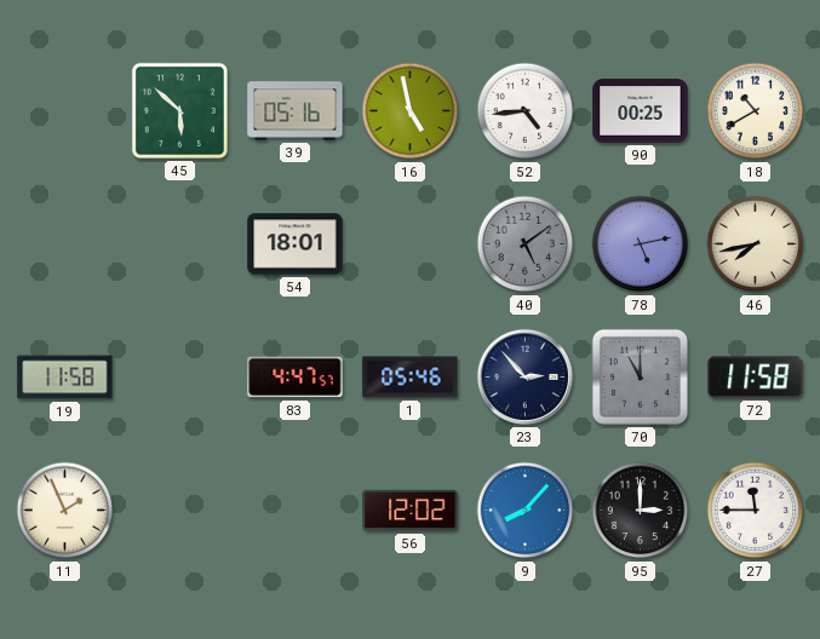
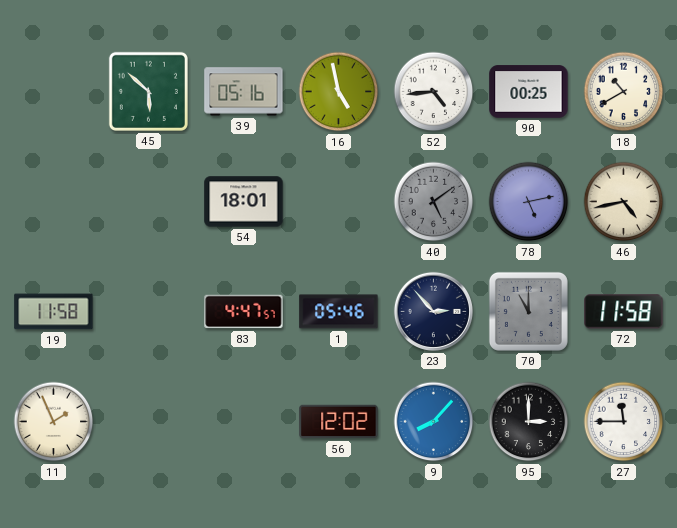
46: 7:43 -> 4:43 (624, 202)
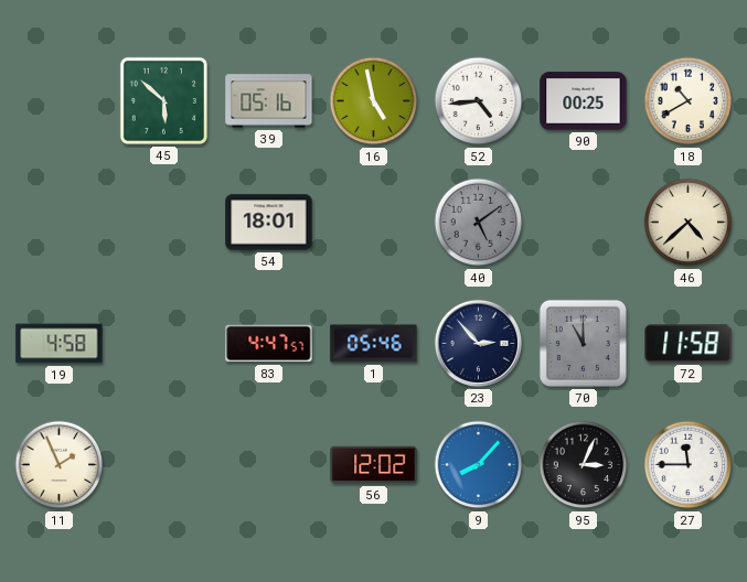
78: 5:13 -> none (529, 202)
46: 4:43 -> 4:38 (689, 223)
19: 11:58 -> 4:58 (60, 344)
95: 3:00 -> 3:04 (584, 465)
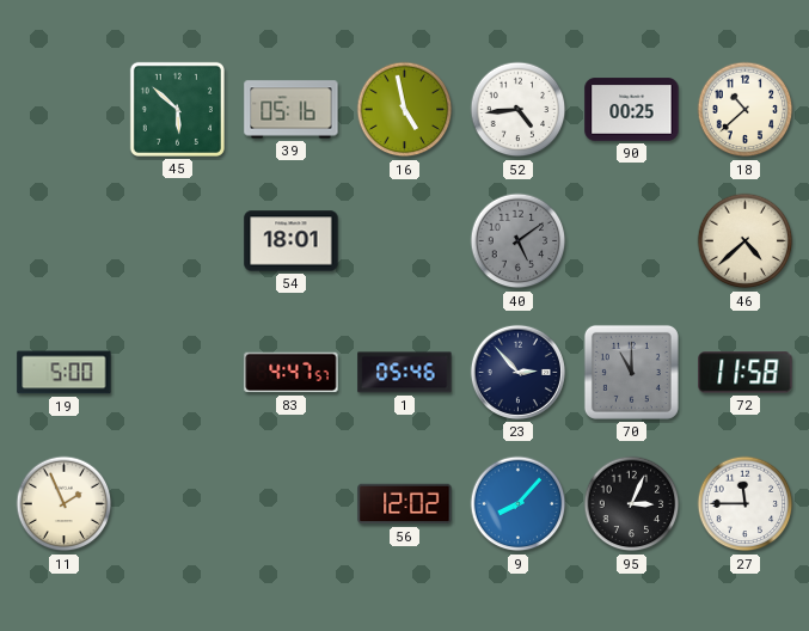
18: 10:40 -> 10:38 (746, 110)
19: 4:58 -> 5:00 (65, 373)
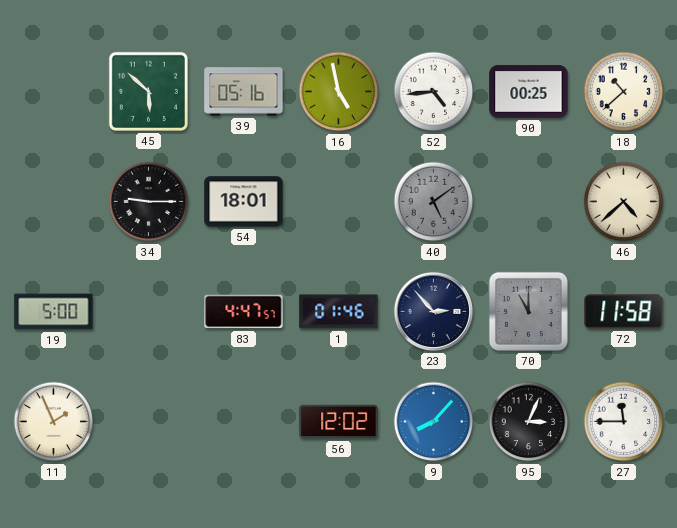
34: none -> 9:15 (149, 202)
1: 05:46 -> 01:46 (339, 312)
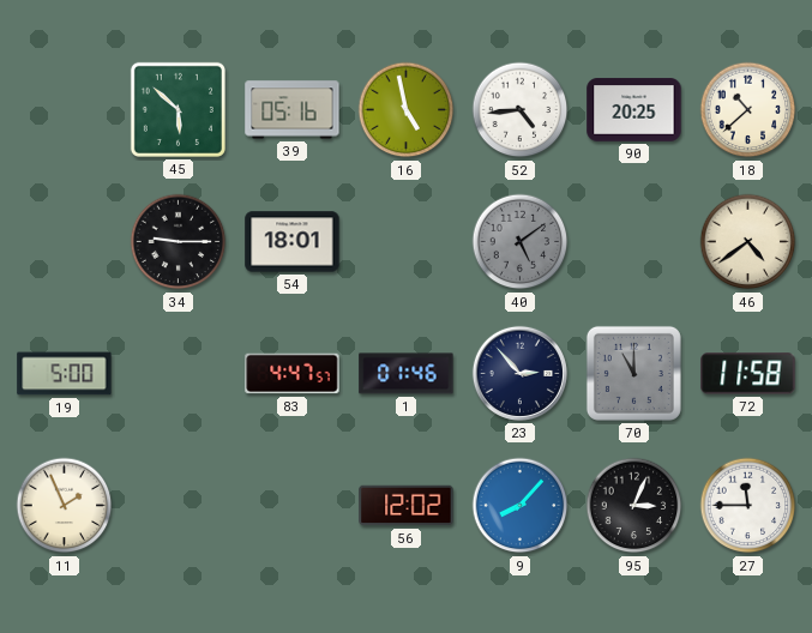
90: 00:25 -> 20:25 (634, 110)
46: 4:38 -> 4:39 (748, 242)
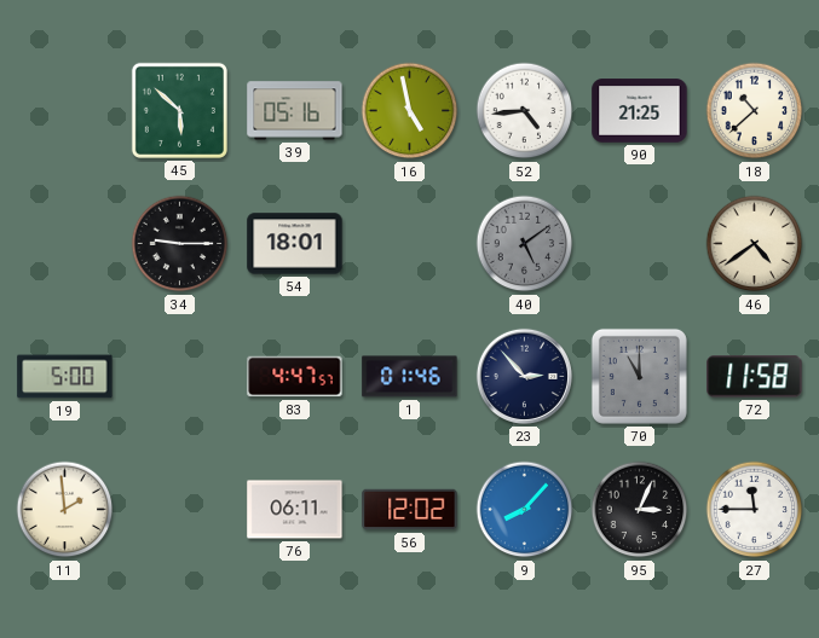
90: 20:25 -> 21:25 (640, 111)
11: 1:56 -> 1:59 (65, 510)
76: none -> 06:11 (295, 510)
